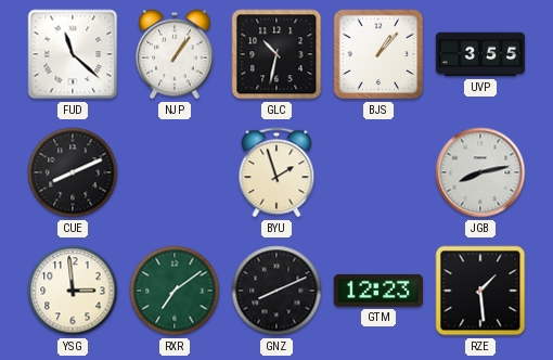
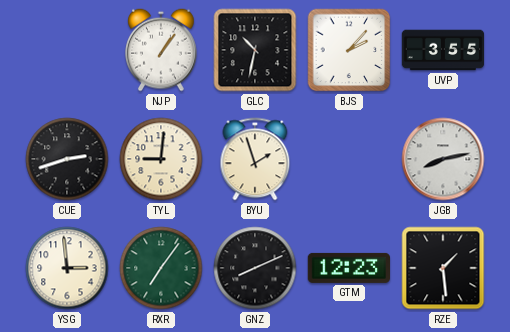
FUD: 11:22 -> none (73, 54)
BJS: 1:07 -> 2:07 (349, 50)
CUE: 8:11 -> 2:42 (67, 159)
TYL: none -> 9:01 (161, 159)
RXR: 7:09 -> 7:06 (161, 268)
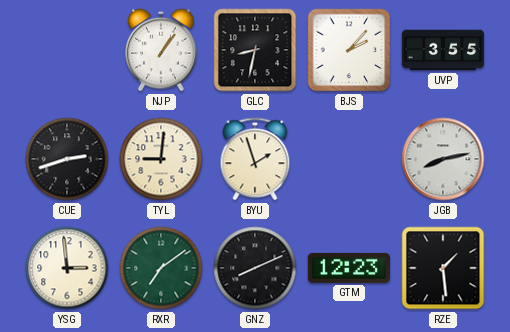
GLC: 10:32 -> 8:32 (255, 50)
RXR: 7:06 -> 7:09 (161, 268)
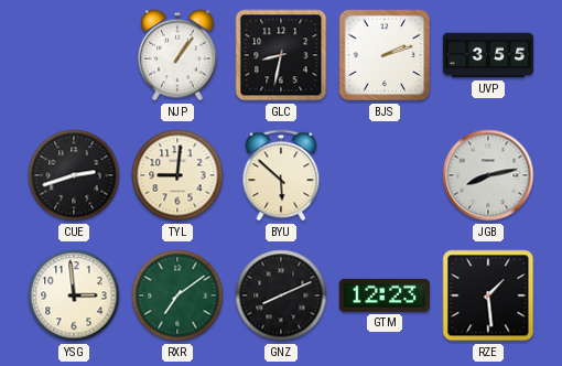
BJS: 2:07 -> 2:12 (385, 55)
BYU: 1:57 -> 5:52 (281, 175)
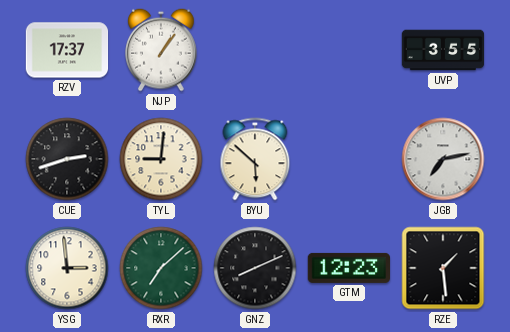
RZV: none -> 17:37 (67, 50)
GLC: 8:32 -> none (281, 55)
BJS: 2:12 -> none (385, 55)
JGB: 8:13 -> 7:13 (443, 159)
RXR: 7:09 -> 7:08 (161, 268)
